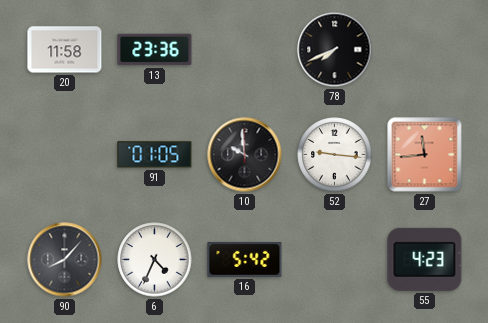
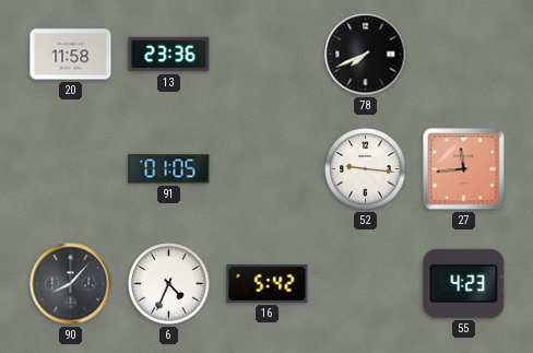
10: 9:59 -> none (245, 155)
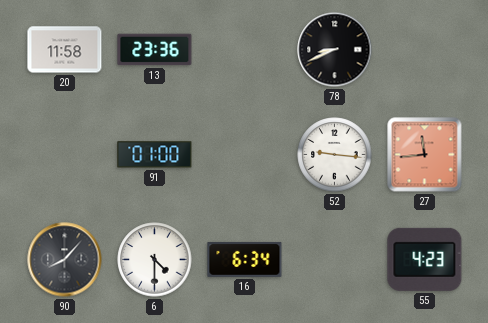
78: 7:41 -> 8:41 (335, 50)
91: 01:05 -> 01:00 (155, 155)
6: 4:34 -> 4:30 (155, 260)
16: 5:42 -> 6:34 (245, 259)
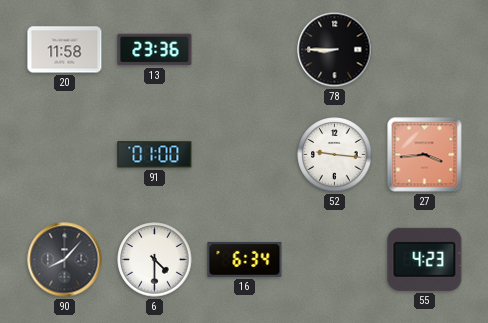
78: 8:41 -> 8:45 (335, 50)
27: 11:44 -> 3:44 (425, 155)
